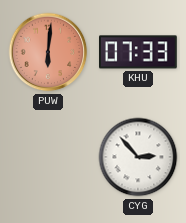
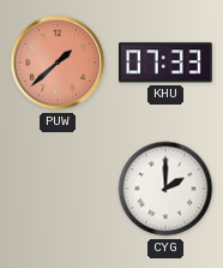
PUW: 6:01 -> 1:38 (58, 62)
CYG: 2:53 -> 2:00 (165, 189)
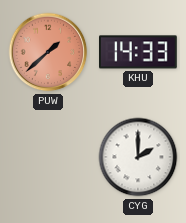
KHU: 07:33 -> 14:33 (139, 52)
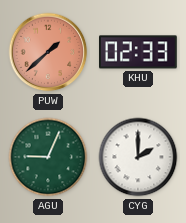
KHU: 14:33 -> 02:33 (139, 52)
AGU: none -> 9:04 (48, 157)
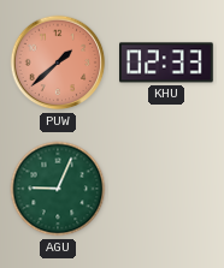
CYG: 2:00 -> none (138, 157)
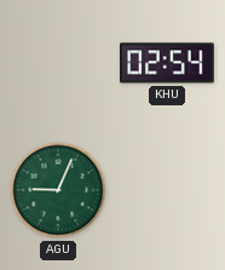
PUW: 1:38 -> none (58, 62)
KHU: 02:33 -> 02:54 (168, 63)
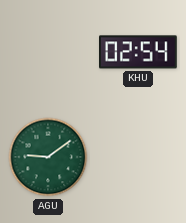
AGU: 9:04 -> 9:09 (48, 157)
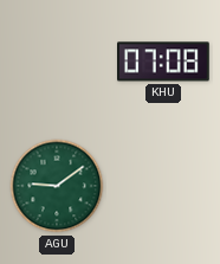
KHU: 02:54 -> 07:08 (164, 62)
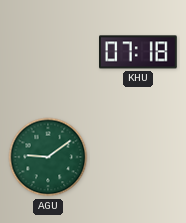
KHU: 07:08 -> 07:18 (139, 52)
